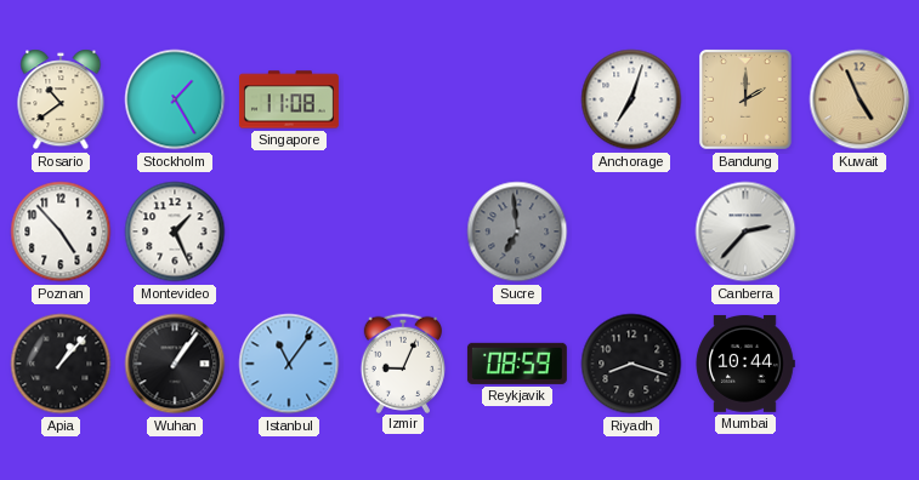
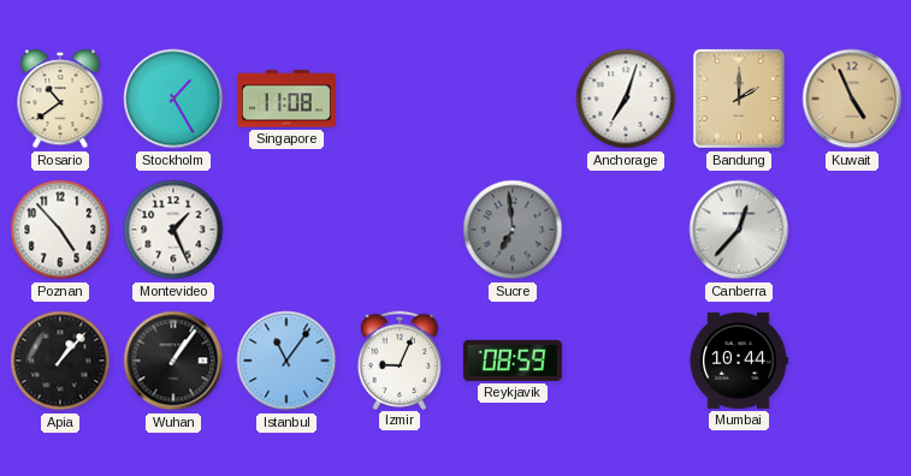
Canberra: 2:37 -> 12:37 (739, 230)
Riyadh: 8:18 -> none (631, 364)
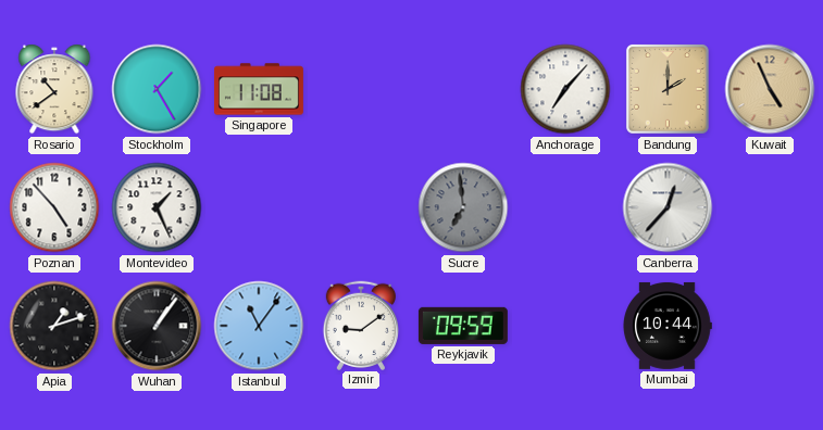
Anchorage: 7:03 -> 7:07 (565, 89)
Apia: 1:07 -> 1:12 (54, 326)
Izmir: 9:04 -> 9:09 (360, 325)
Reykjavik: 08:59 -> 09:59 (463, 326)
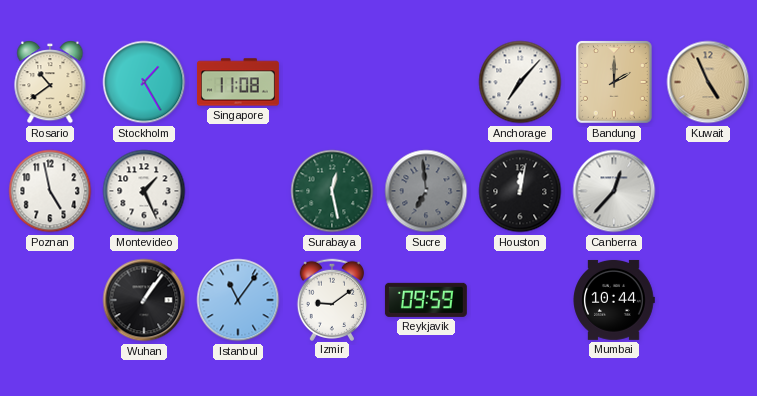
Poznan: 4:53 -> 4:58 (50, 191)
Surabaya: none -> 12:28 (332, 191)
Houston: none -> 12:02 (520, 191)
Apia: 1:12 -> none (54, 326)
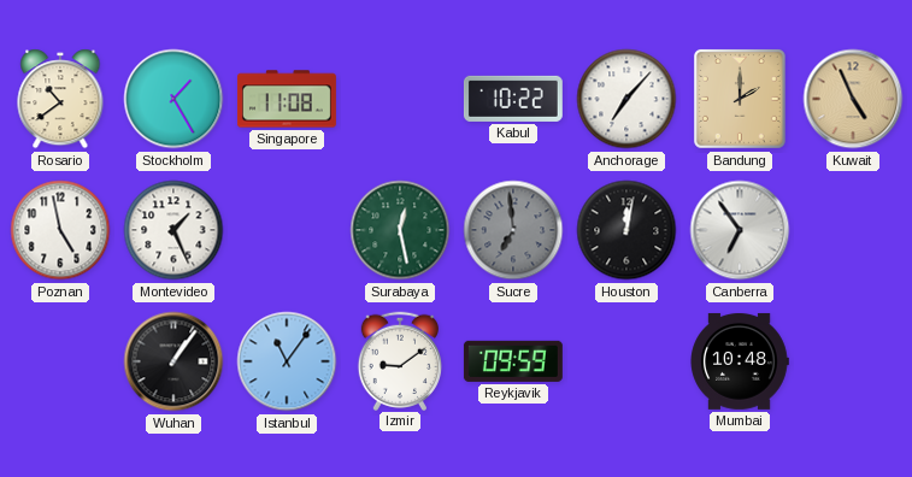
Kabul: none -> 10:22 (513, 99)
Canberra: 12:37 -> 6:54 (740, 230)
Mumbai: 10:44 -> 10:48 (740, 361)
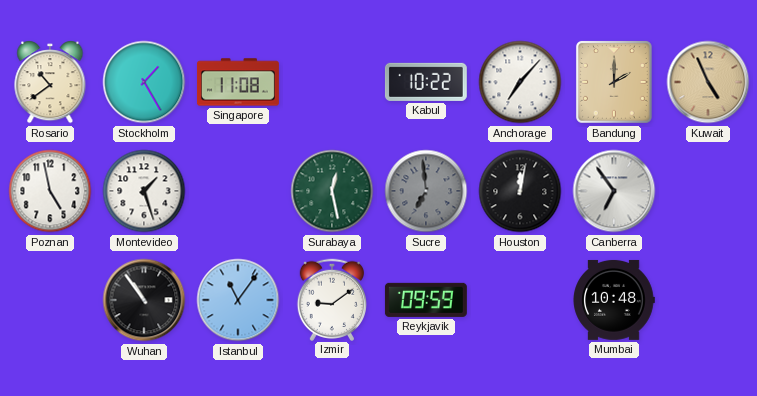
Montevideo: 1:26 -> 1:27 (144, 191)
Wuhan: 1:06 -> 10:54 (144, 300)
